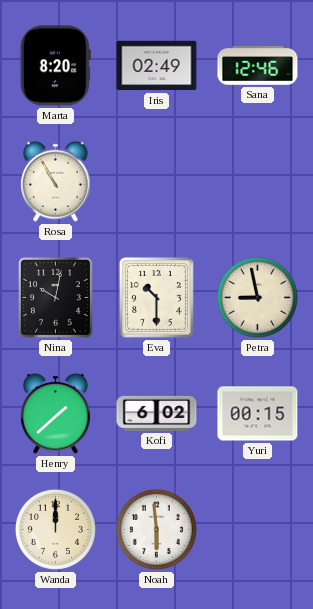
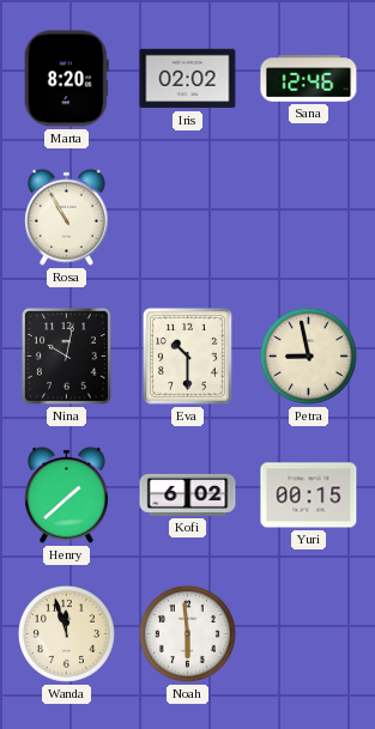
Iris: 02:49 -> 02:02 (188, 79)
Wanda: 12:00 -> 11:57 (66, 633)
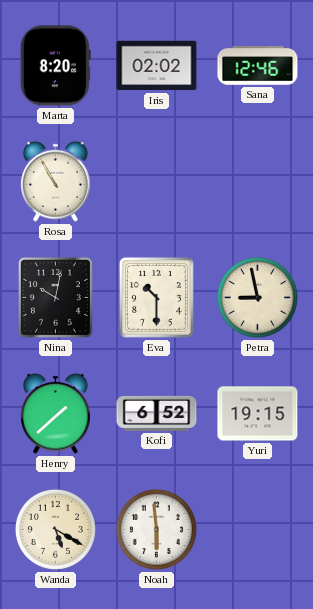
Kofi: 6:02 -> 6:52 (157, 413)
Yuri: 00:15 -> 19:15 (258, 414)
Wanda: 11:57 -> 5:20 (55, 529)
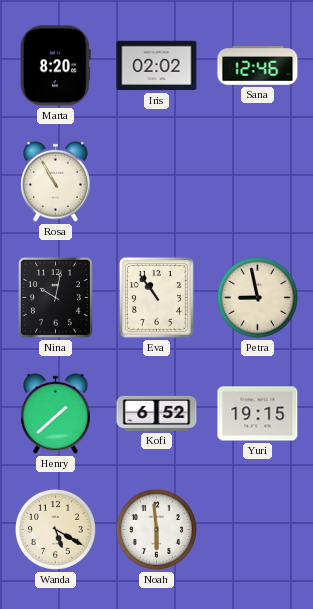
Eva: 10:30 -> 10:54 (156, 297)
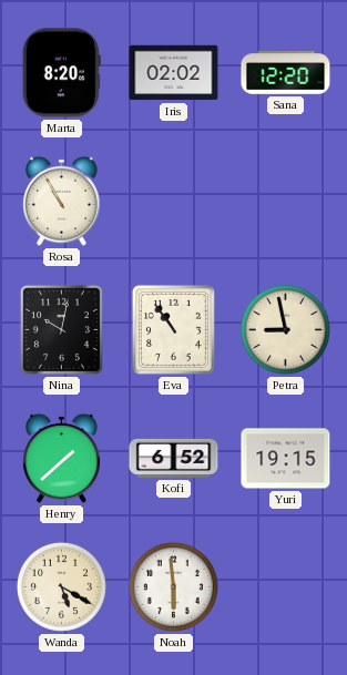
Sana: 12:46 -> 12:20 (286, 73)
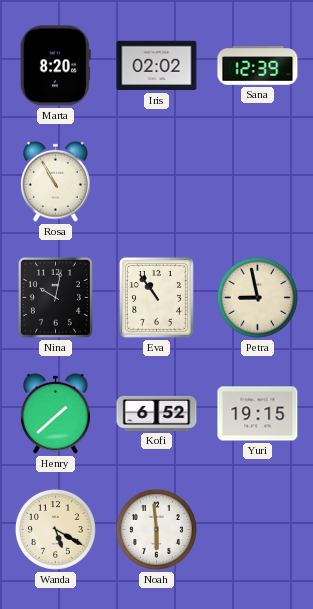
Sana: 12:20 -> 12:39 (258, 66)
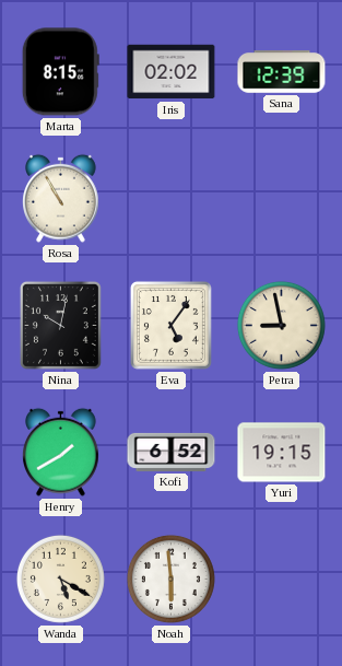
Marta: 8:20 -> 8:15 (60, 72)
Eva: 10:54 -> 5:06 (170, 325)
Henry: 1:38 -> 1:40 (61, 452)
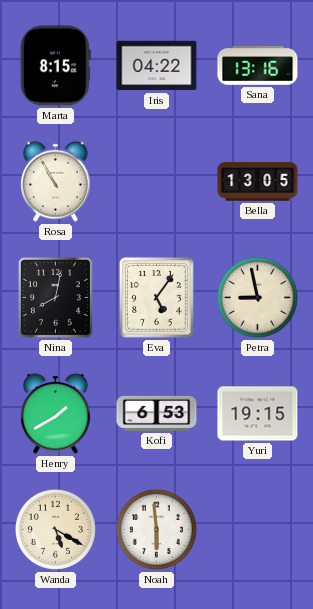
Iris: 02:02 -> 04:22 (157, 66)
Sana: 12:39 -> 13:16 (258, 66)
Bella: none -> 13:05 (258, 182)
Nina: 10:02 -> 8:02 (55, 297)
Kofi: 6:52 -> 6:53 (157, 413)
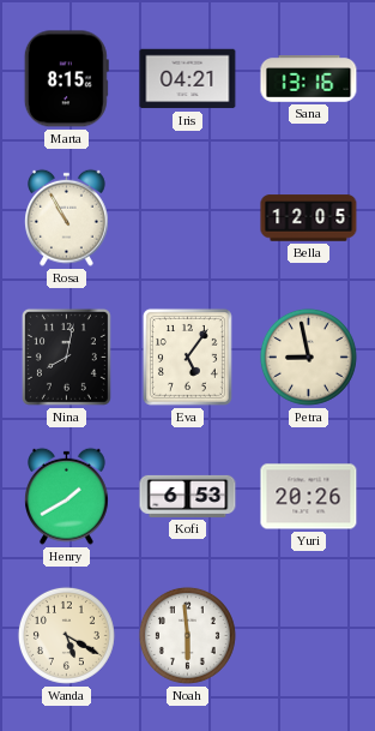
Iris: 04:22 -> 04:21 (188, 79)
Bella: 13:05 -> 12:05 (309, 218)
Yuri: 19:15 -> 20:26 (309, 497)
